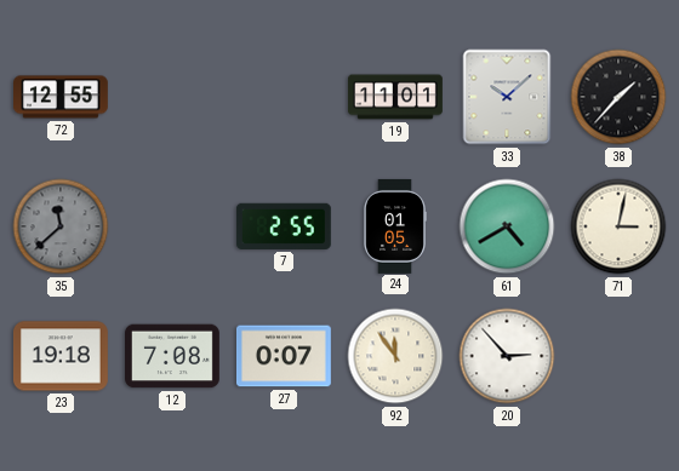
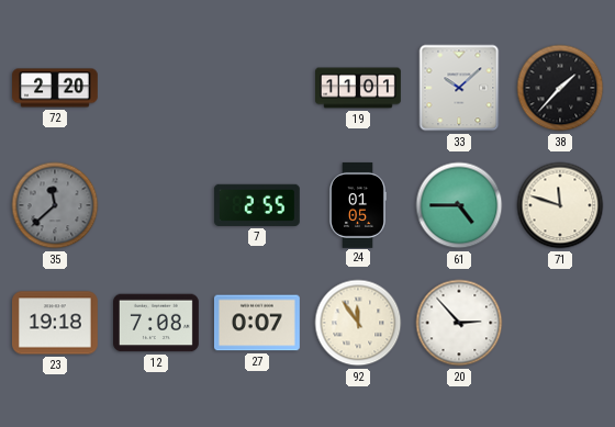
72: 12:55 -> 2:20 (56, 88)
61: 4:40 -> 4:45 (459, 205)
71: 3:02 -> 11:48 (560, 205)
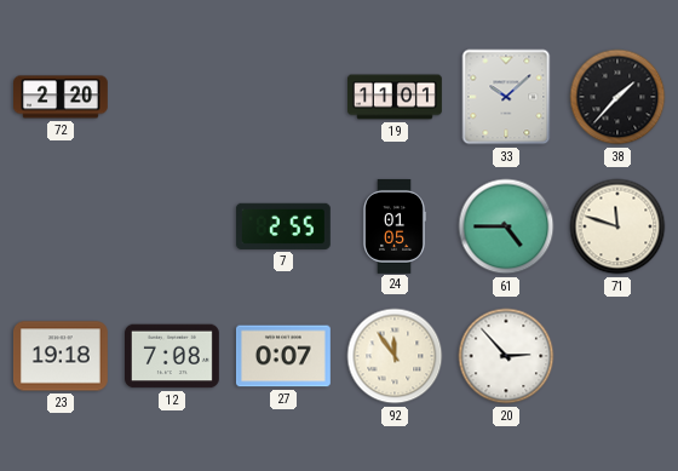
35: 11:38 -> none (55, 205)
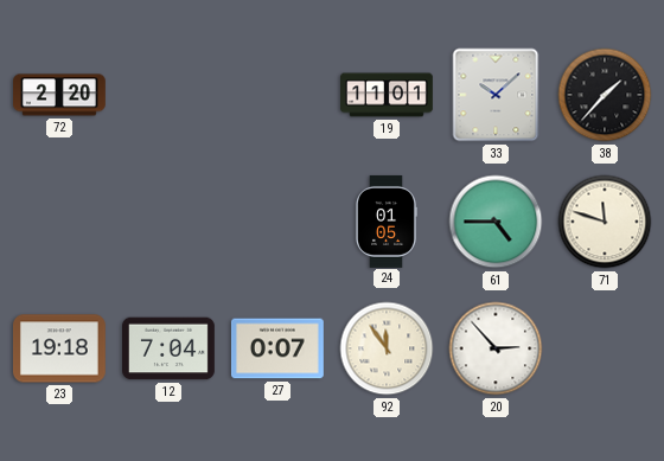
7: 2:55 -> none (283, 226)
12: 7:08 -> 7:04 (170, 348)
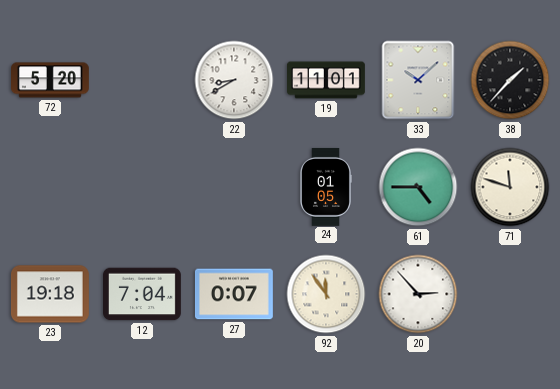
72: 2:20 -> 5:20 (51, 80)
22: none -> 8:40 (234, 80)
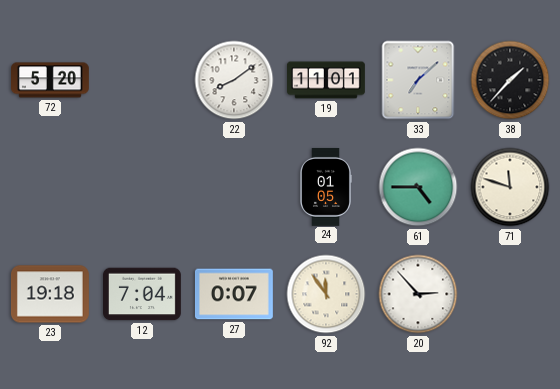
22: 8:40 -> 8:09 (234, 80)
33: 10:08 -> 7:08 (418, 80)
